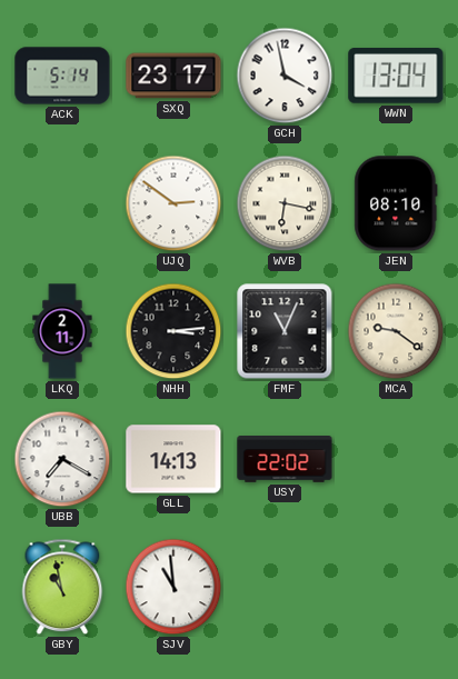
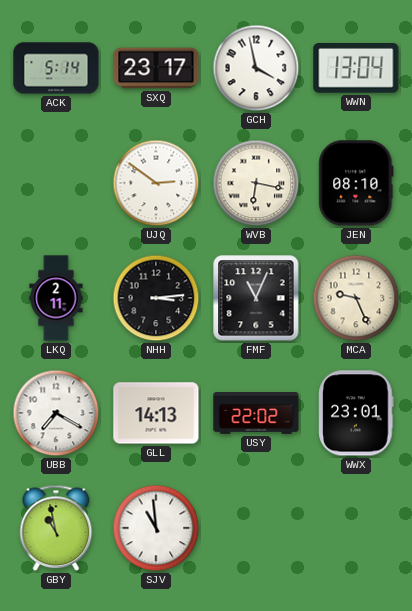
MCA: 9:21 -> 9:26 (356, 298)
WWX: none -> 23:01 (356, 413)
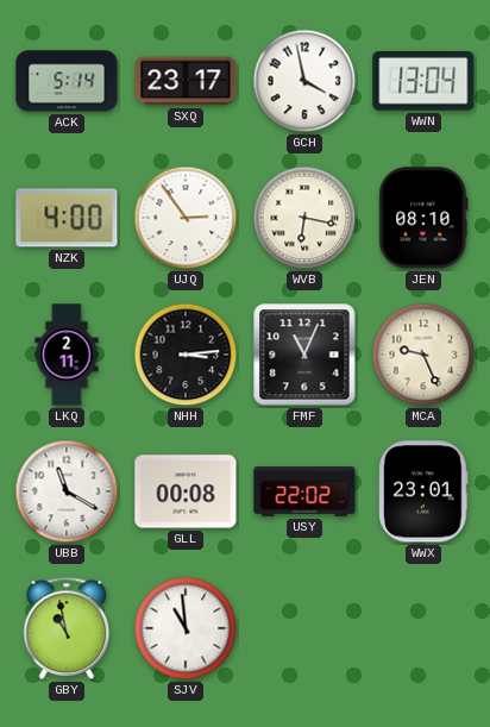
NZK: none -> 4:00 (67, 218)
UJQ: 2:51 -> 2:54 (186, 218)
UBB: 7:20 -> 11:20 (67, 491)
GLL: 14:13 -> 00:08 (186, 491)
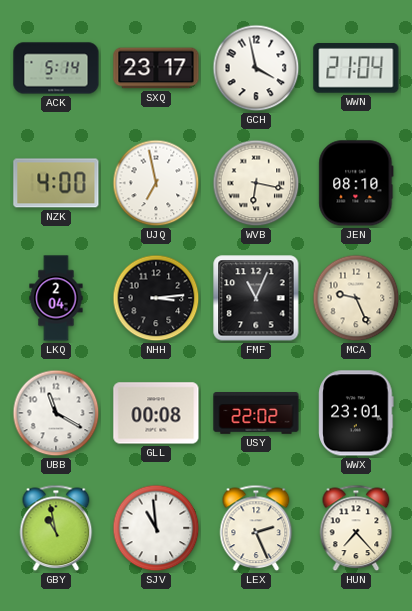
WWN: 13:04 -> 21:04 (356, 69)
UJQ: 2:54 -> 6:58 (156, 183)
LKQ: 2:11 -> 2:04 (56, 298)
LEX: none -> 2:26 (256, 528)
HUN: none -> 7:23 (356, 528)
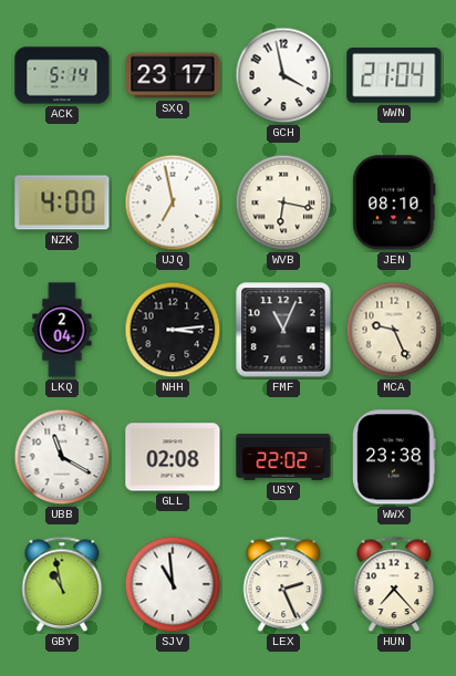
GLL: 00:08 -> 02:08 (173, 457)
WWX: 23:01 -> 23:38 (394, 457)
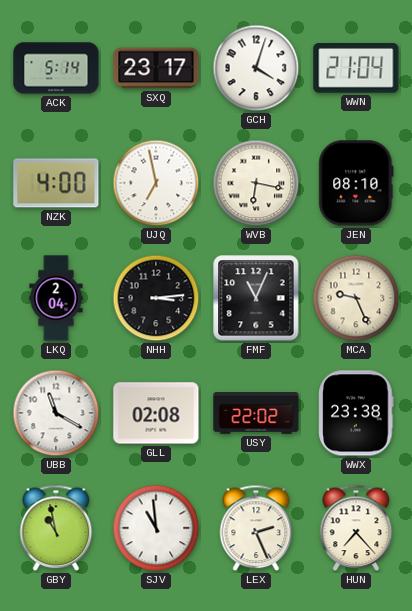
GCH: 3:58 -> 4:03 (256, 68)
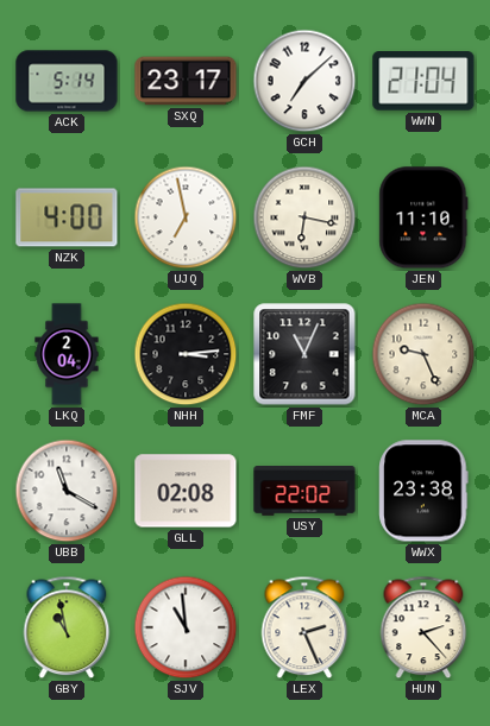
GCH: 4:03 -> 7:08 (304, 81)
JEN: 08:10 -> 11:10 (423, 217)
HUN: 7:23 -> 2:23 (423, 627)
